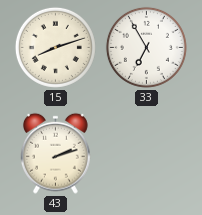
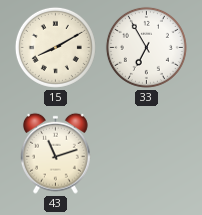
15: 8:12 -> 8:10 (55, 47)
43: 2:12 -> 11:12 (55, 153)
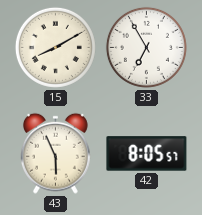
43: 11:12 -> 5:56 (55, 153)
42: none -> 8:05 (147, 154)
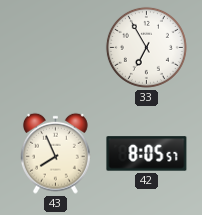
15: 8:10 -> none (55, 47)
43: 5:56 -> 7:56 (55, 153)
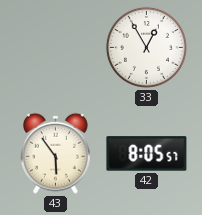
33: 6:55 -> 12:55 (146, 47)
43: 7:56 -> 5:54 (55, 153)
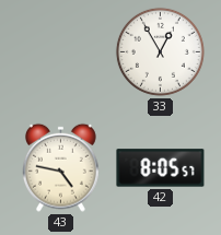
43: 5:54 -> 4:47 (60, 167)
